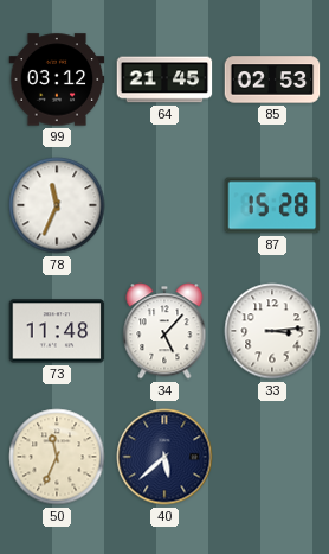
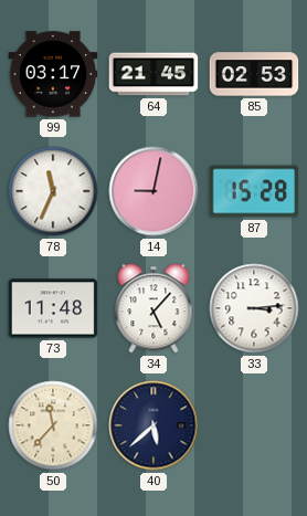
99: 03:12 -> 03:17 (53, 74)
14: none -> 9:02 (153, 191)
50: 11:34 -> 11:37 (53, 425)
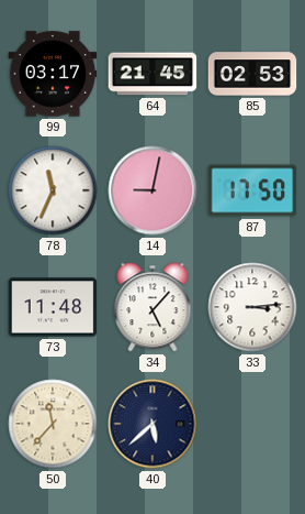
87: 15:28 -> 17:50 (252, 190)
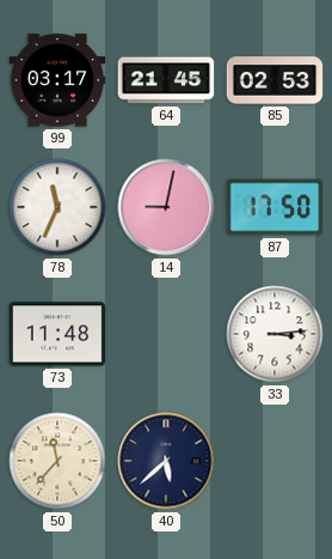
34: 5:07 -> none (152, 307)
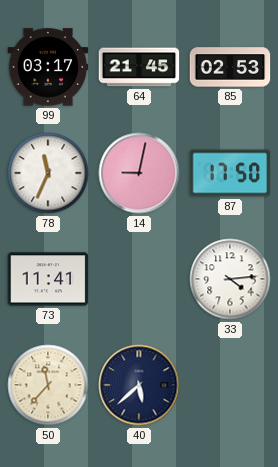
73: 11:48 -> 11:41 (48, 279)
33: 3:14 -> 4:14 (230, 279)
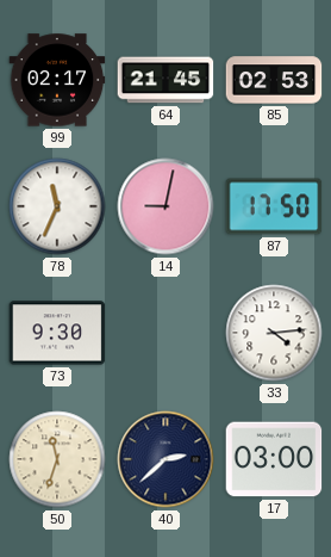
99: 03:17 -> 02:17 (57, 80)
73: 11:41 -> 9:30 (57, 333)
50: 11:37 -> 11:33 (57, 459)
40: 5:38 -> 2:38 (165, 459)
17: none -> 03:00 (274, 459)
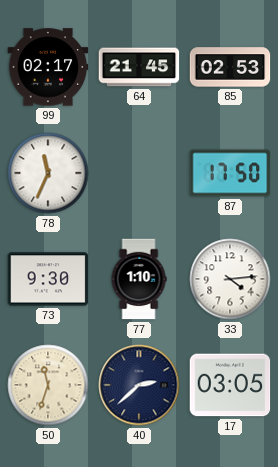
14: 9:02 -> none (165, 206)
77: none -> 1:10 (139, 279)
17: 03:00 -> 03:05 (230, 385)
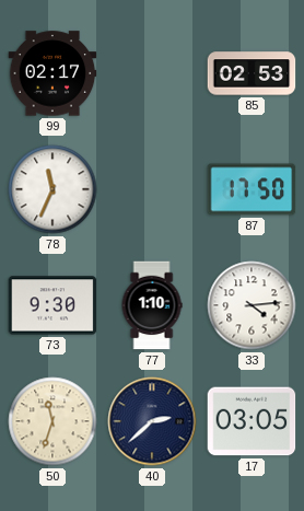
64: 21:45 -> none (139, 67)
